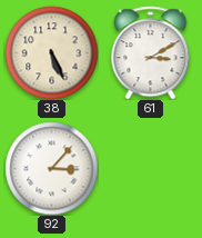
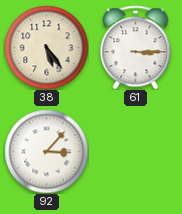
38: 5:26 -> 5:24 (46, 47)
61: 3:10 -> 3:15 (136, 47)
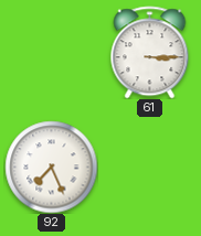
38: 5:24 -> none (46, 47)
92: 3:07 -> 7:26 (51, 167)
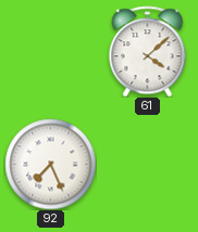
61: 3:15 -> 4:08 (148, 51)
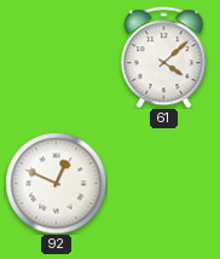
92: 7:26 -> 12:49 (56, 183)
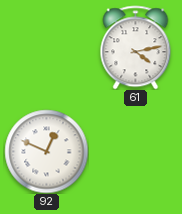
61: 4:08 -> 4:13 (136, 47)
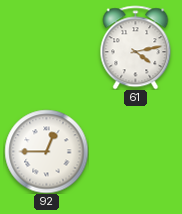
92: 12:49 -> 12:45 (46, 151)
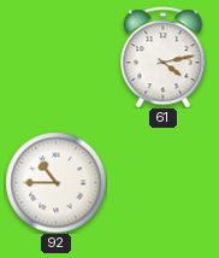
92: 12:45 -> 10:45 (55, 182)
